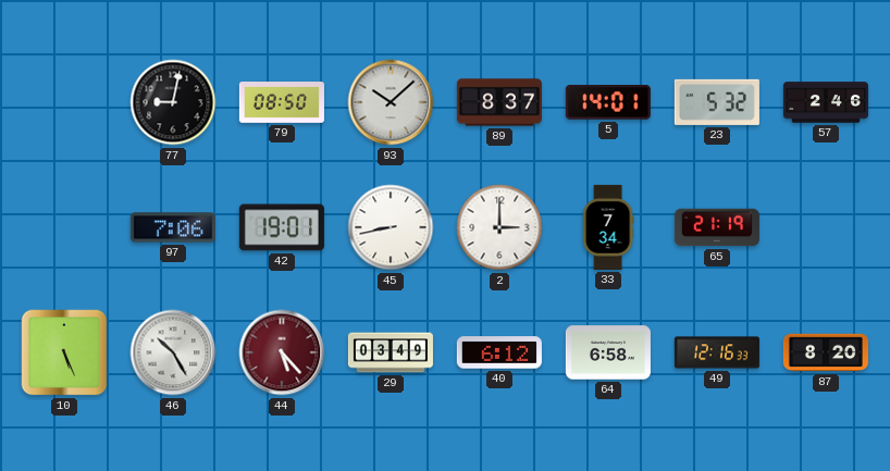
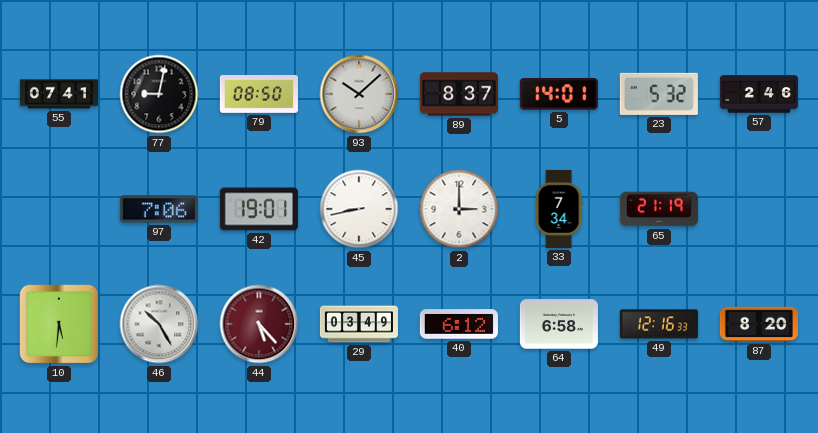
55: none -> 07:41 (59, 94)
10: 5:26 -> 5:31 (59, 324)
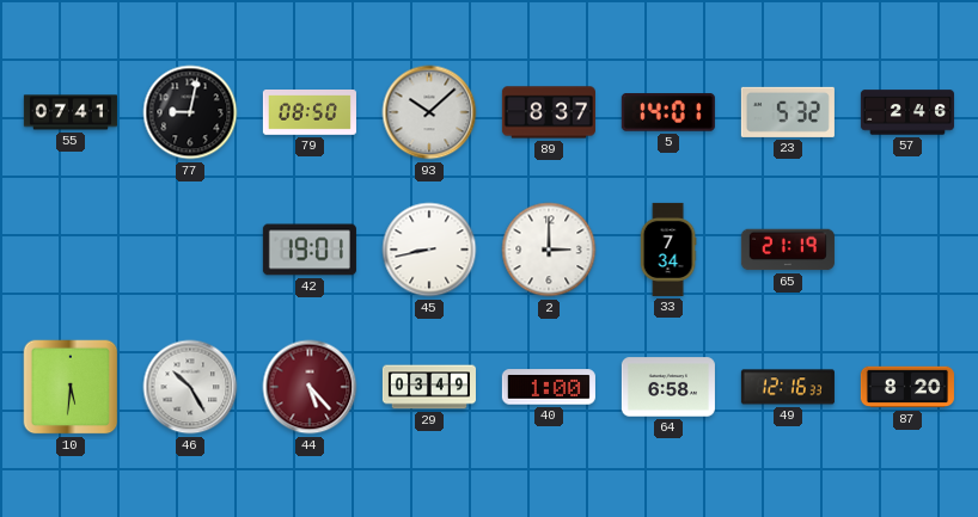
97: 7:06 -> none (159, 209)
40: 6:12 -> 1:00 (549, 387)
